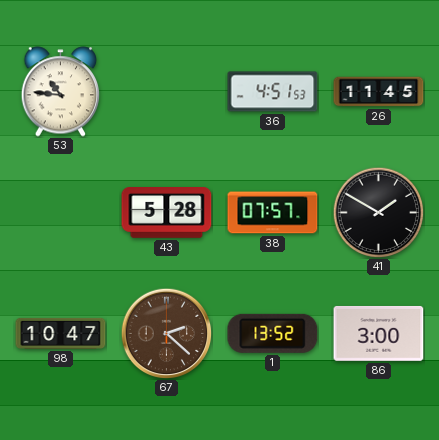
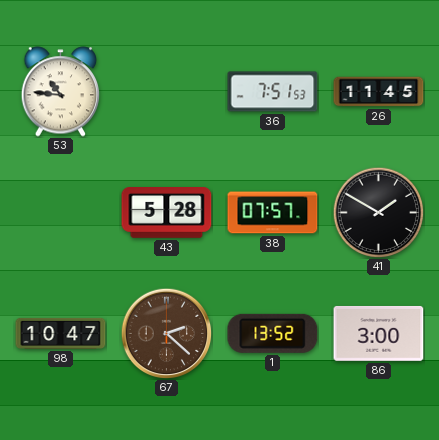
36: 4:51 -> 7:51 (273, 92)
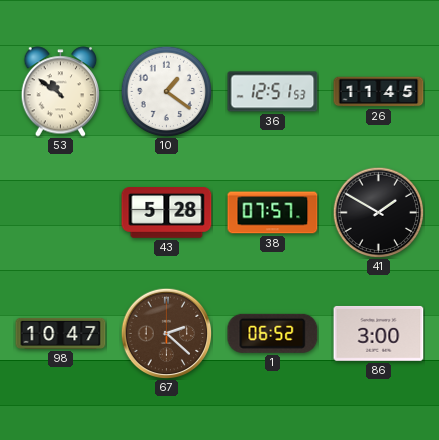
53: 10:46 -> 10:51 (61, 92)
10: none -> 1:21 (166, 91)
36: 7:51 -> 12:51 (273, 92)
1: 13:52 -> 06:52 (273, 333)
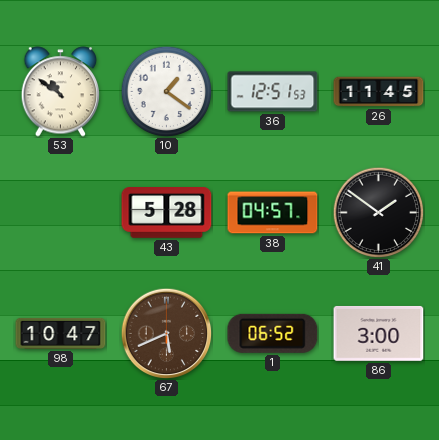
38: 07:57 -> 04:57 (273, 213)
41: 1:50 -> 1:51 (378, 212)
67: 2:22 -> 5:41 (166, 333)
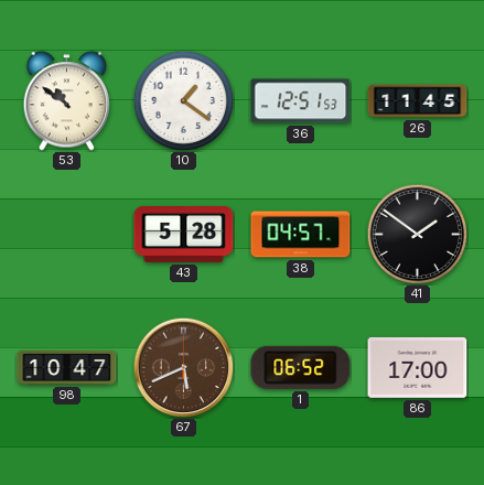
86: 3:00 -> 17:00 (418, 367)
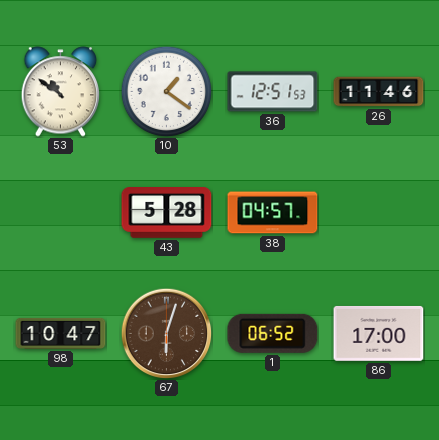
26: 11:45 -> 11:46 (379, 92)
41: 1:51 -> none (417, 234)
67: 5:41 -> 6:03 (166, 333)
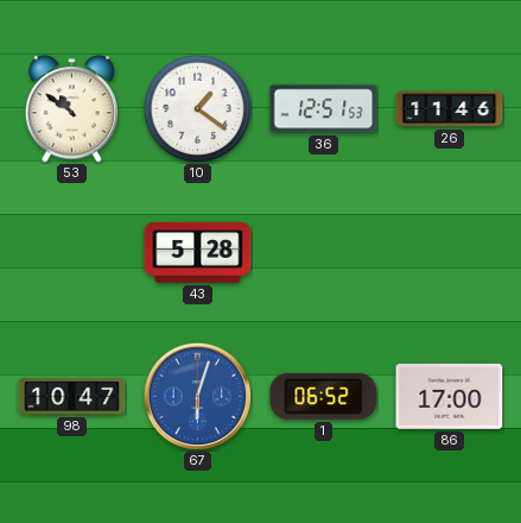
38: 04:57 -> none (273, 213)
67 dial: brown -> blue (197, 396)
